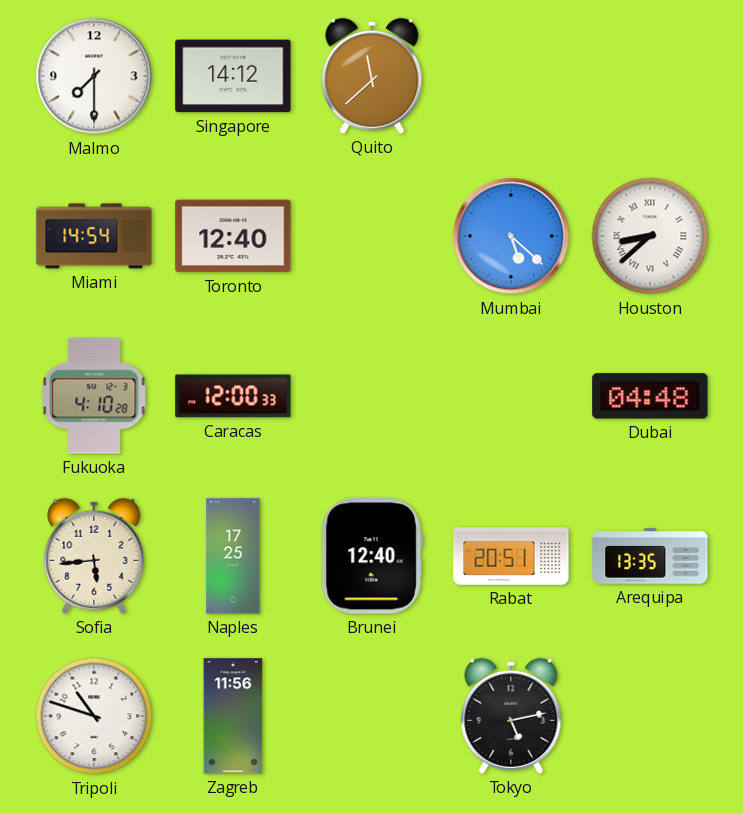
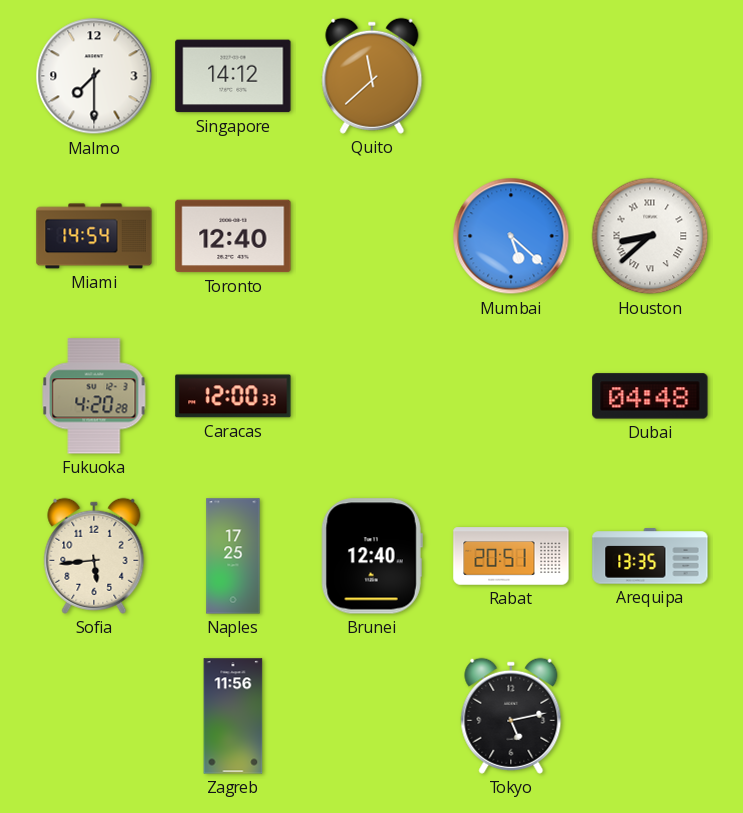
Fukuoka: 4:10 -> 4:20 (94, 396)
Tripoli: 10:48 -> none (94, 716)
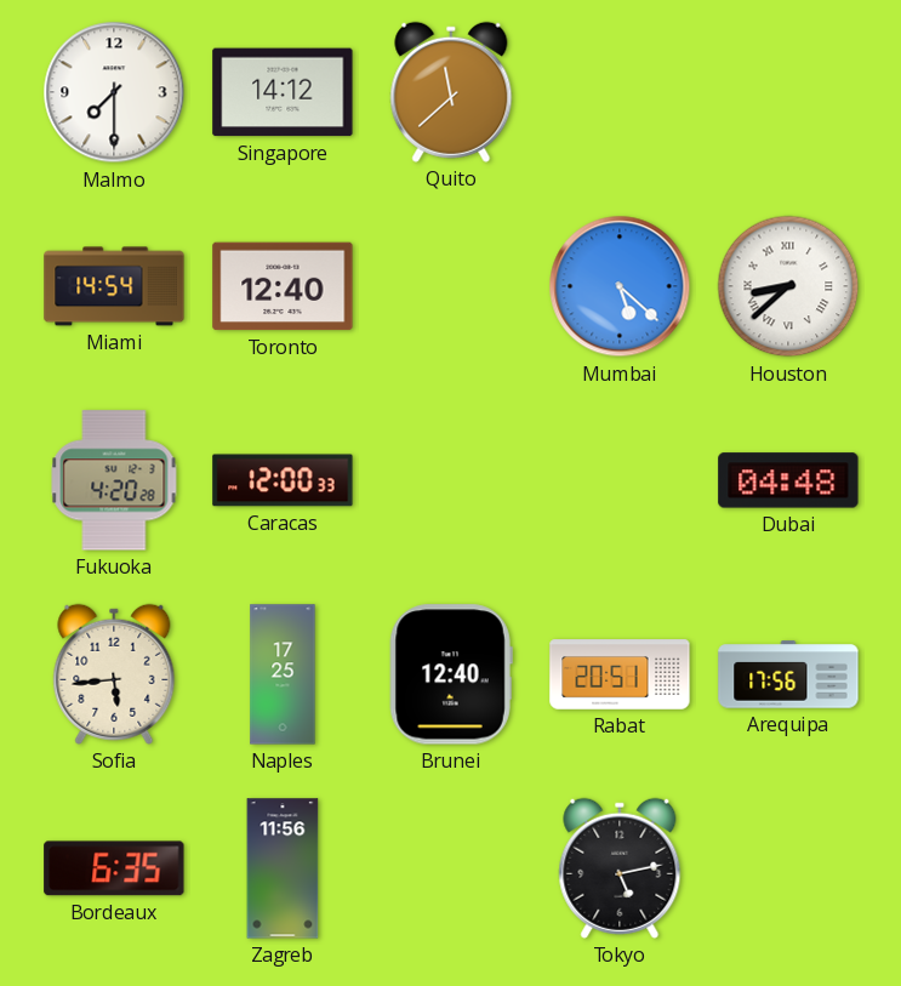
Arequipa: 13:35 -> 17:56 (788, 674)
Bordeaux: none -> 6:35 (114, 868)
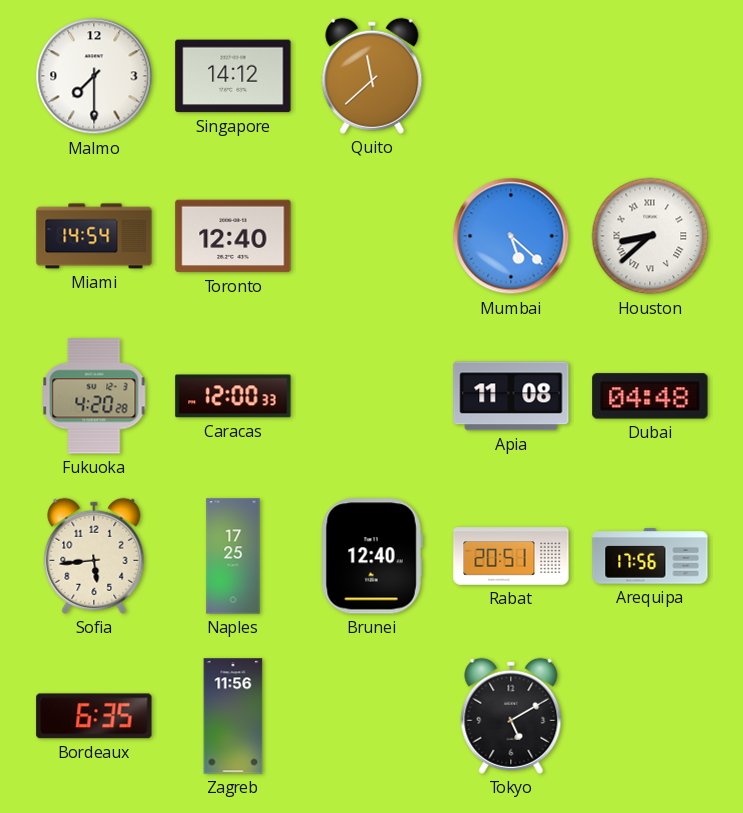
Apia: none -> 11:08 (511, 396)
Tokyo: 5:13 -> 5:10 (511, 716)
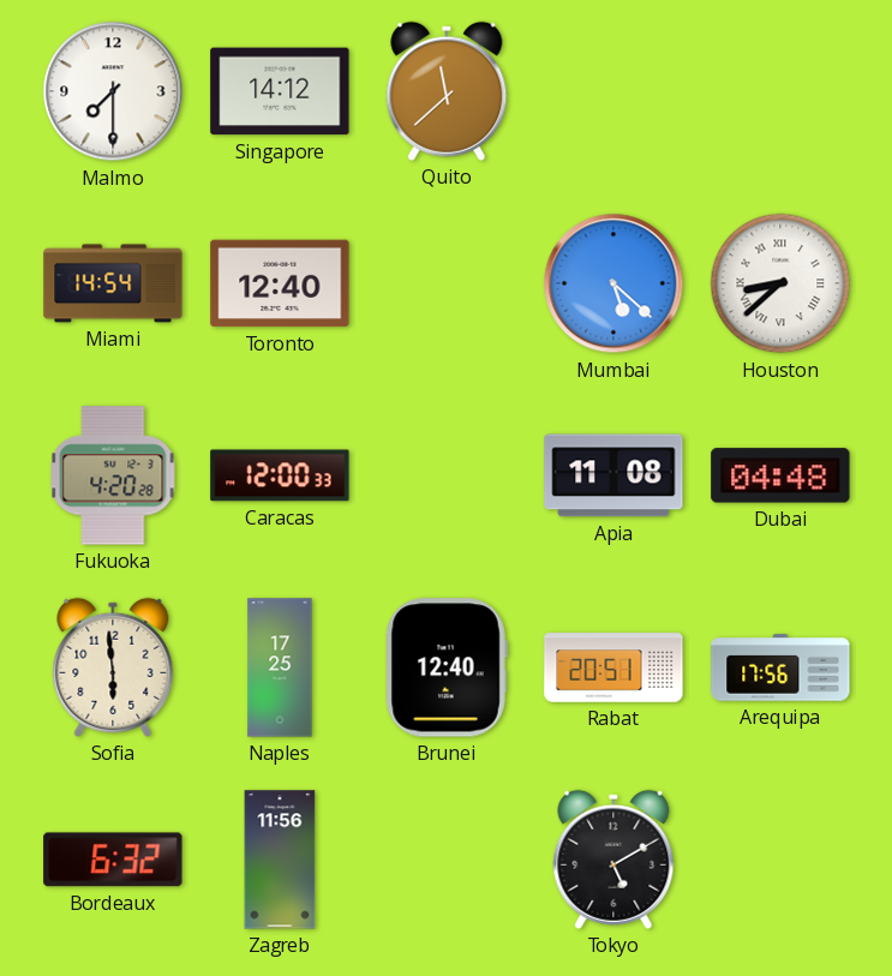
Sofia: 5:44 -> 5:59 (113, 667)
Bordeaux: 6:35 -> 6:32 (113, 860)
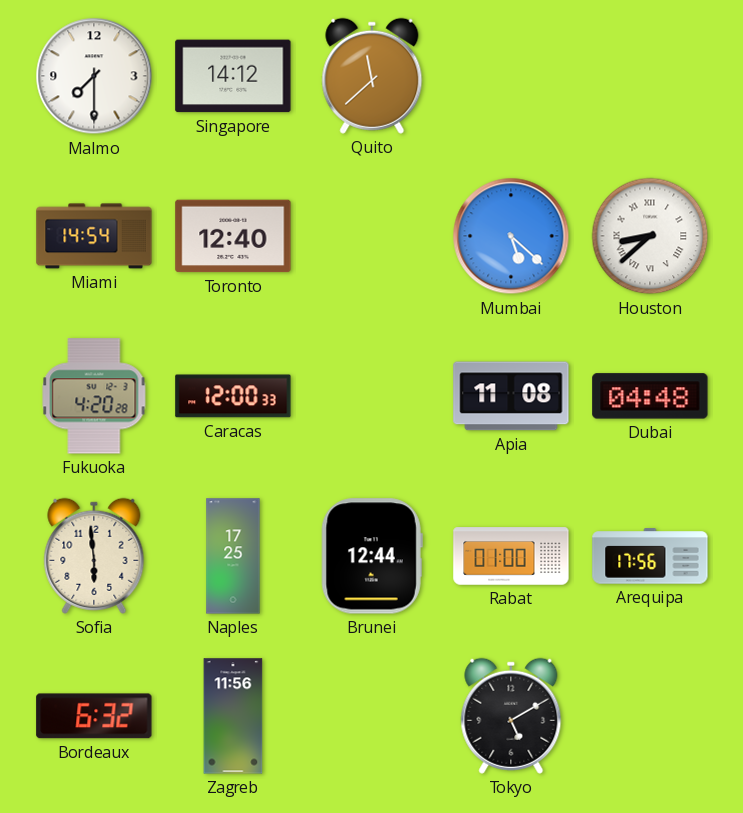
Brunei: 12:40 -> 12:44 (372, 556)
Rabat: 20:51 -> 01:00 (511, 556)
